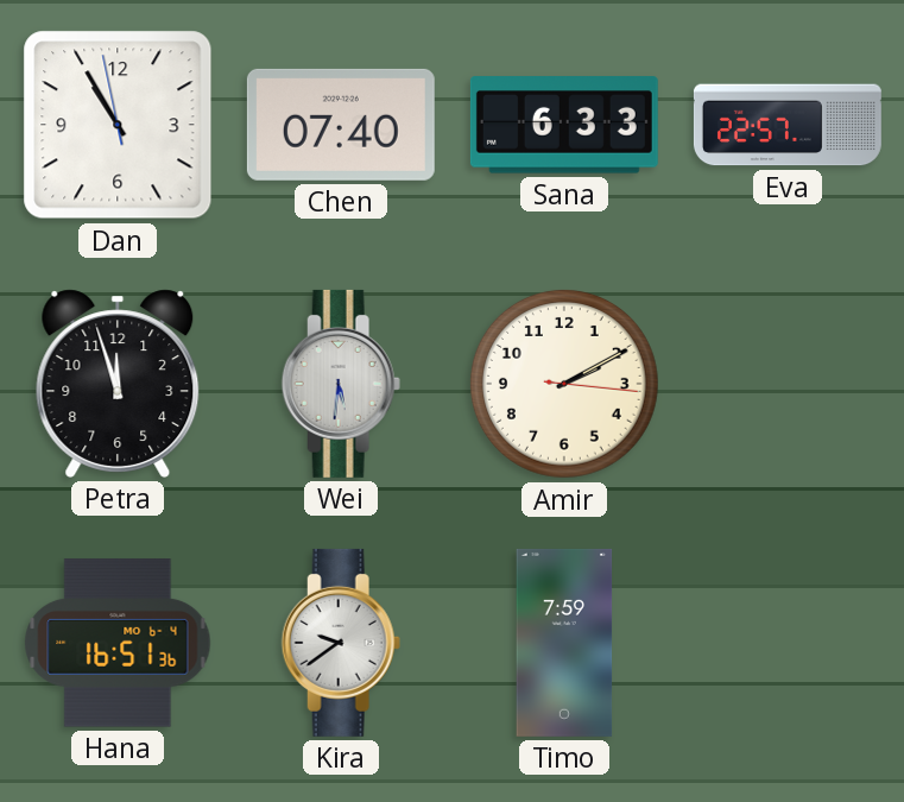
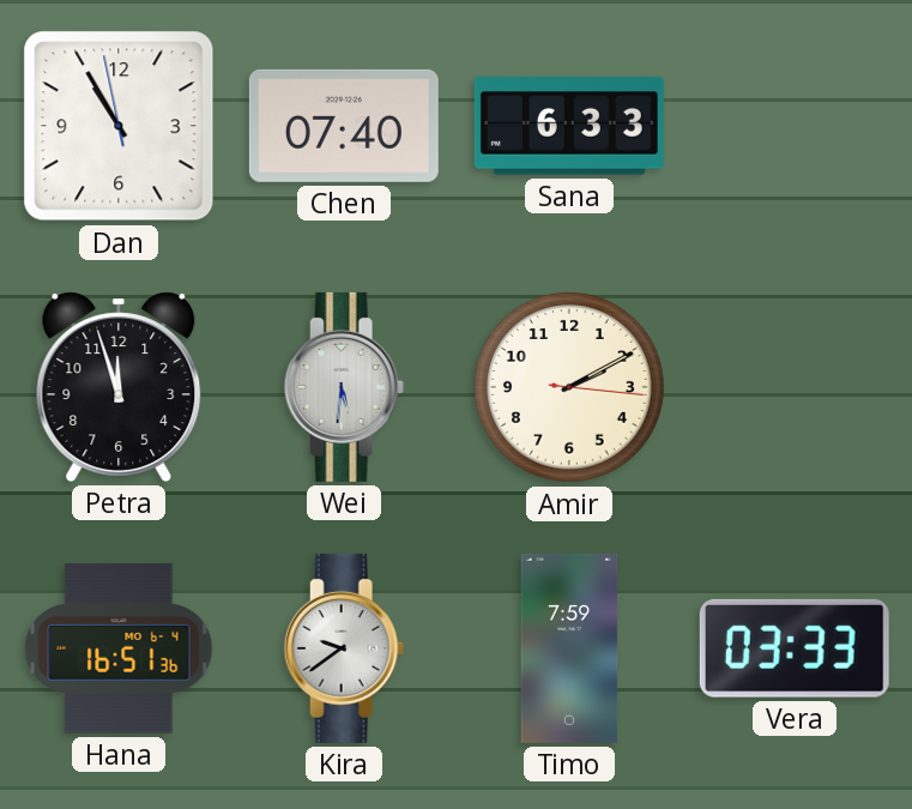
Eva: 22:57 -> none (788, 125)
Vera: none -> 03:33 (795, 648)
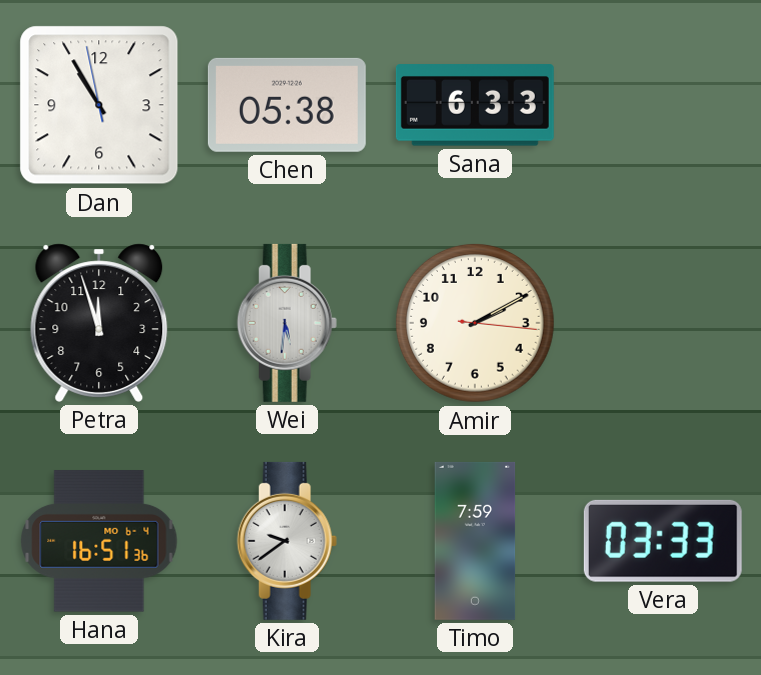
Chen: 07:40 -> 05:38 (287, 105)
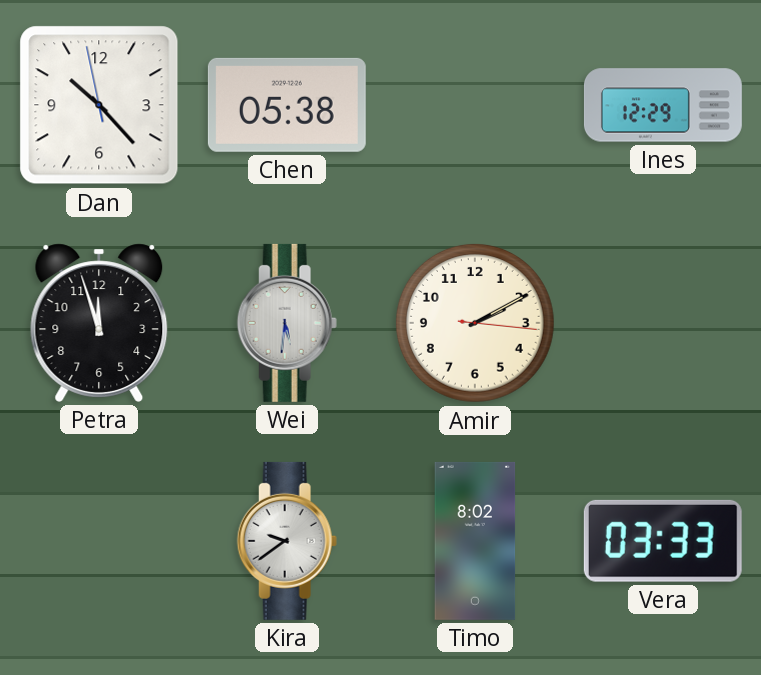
Dan: 10:54 -> 10:22 (99, 105)
Sana: 6:33 -> none (475, 105)
Ines: none -> 12:29 (663, 105)
Hana: 16:51 -> none (99, 541)
Timo: 7:59 -> 8:02 (475, 541)
